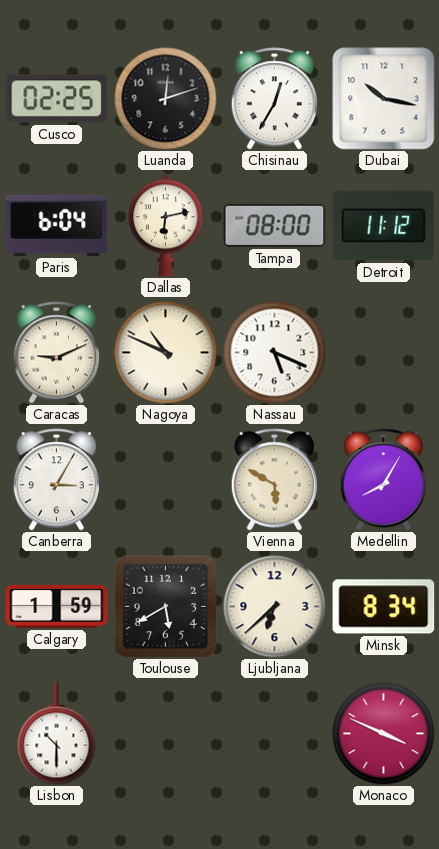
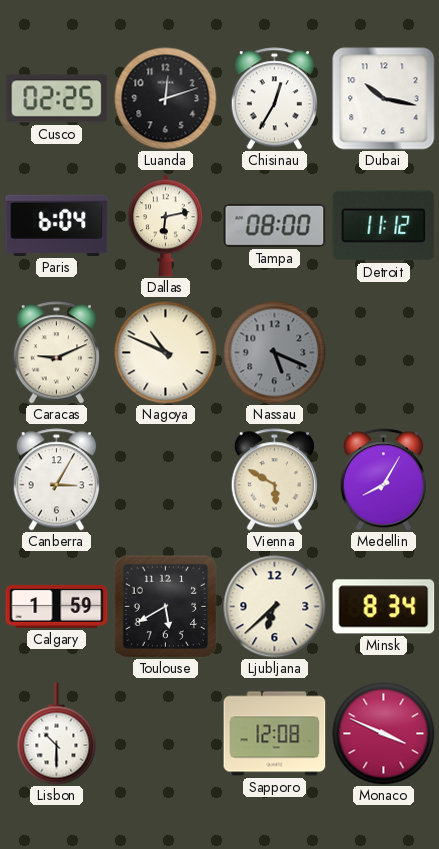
Nassau dial: white -> grey (275, 353)
Sapporo: none -> 12:08 (275, 734)
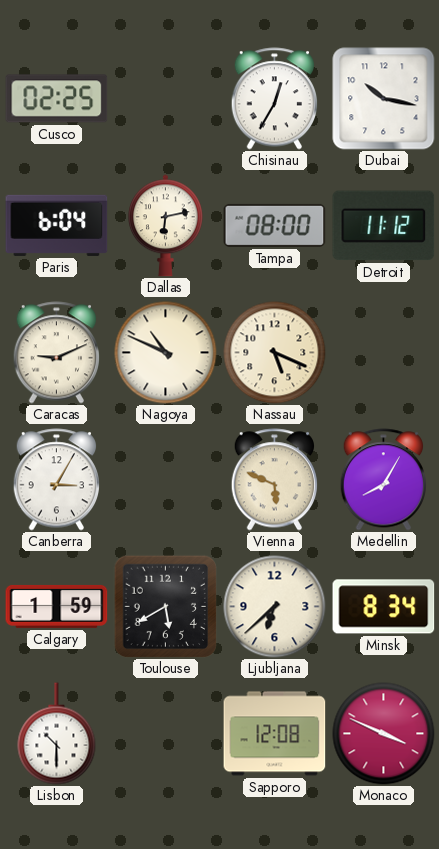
Luanda: 12:12 -> none (166, 99)
Nassau dial: grey -> cream (275, 353)
Vienna: 5:50 -> 5:49 (274, 480)
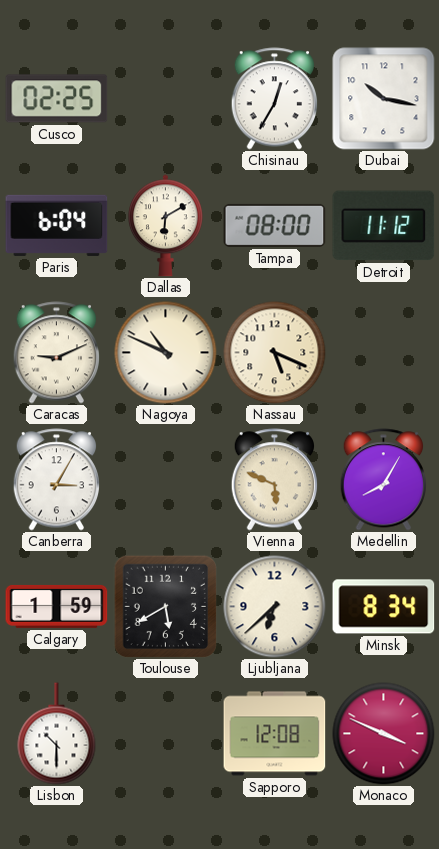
Dallas: 6:13 -> 6:10 (165, 226)
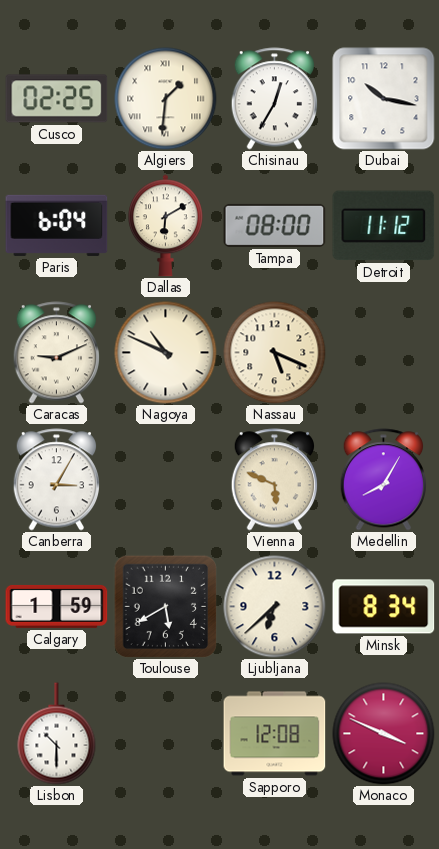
Algiers: none -> 1:31 (166, 99)
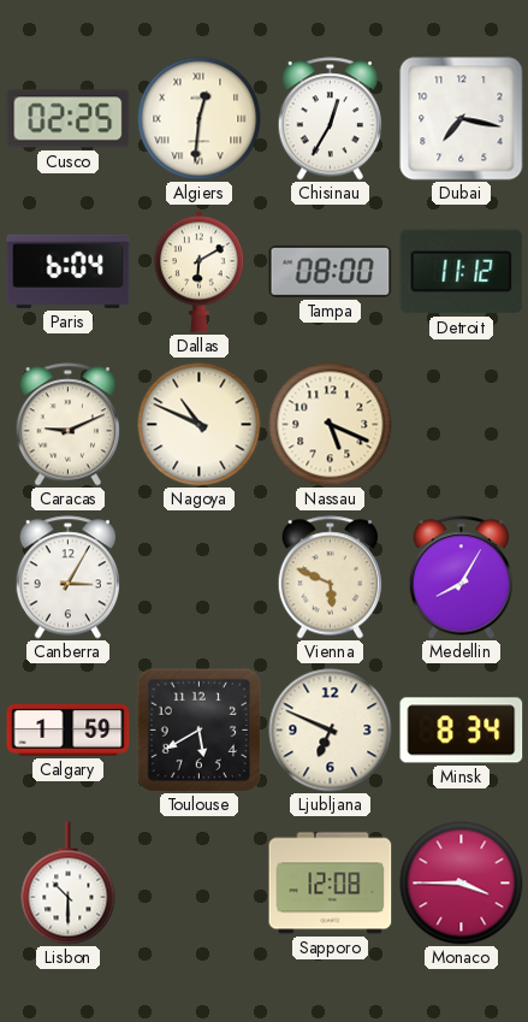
Algiers: 1:31 -> 12:31 (200, 119)
Dubai: 10:17 -> 7:17 (462, 119)
Ljubljana: 6:38 -> 6:49 (331, 731)
Monaco: 3:49 -> 3:45 (462, 884)
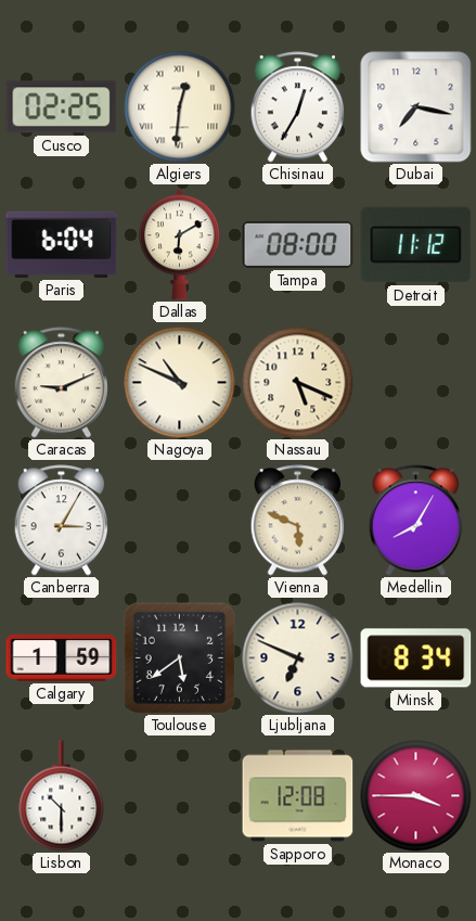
Toulouse: 5:40 -> 5:39 (179, 657)
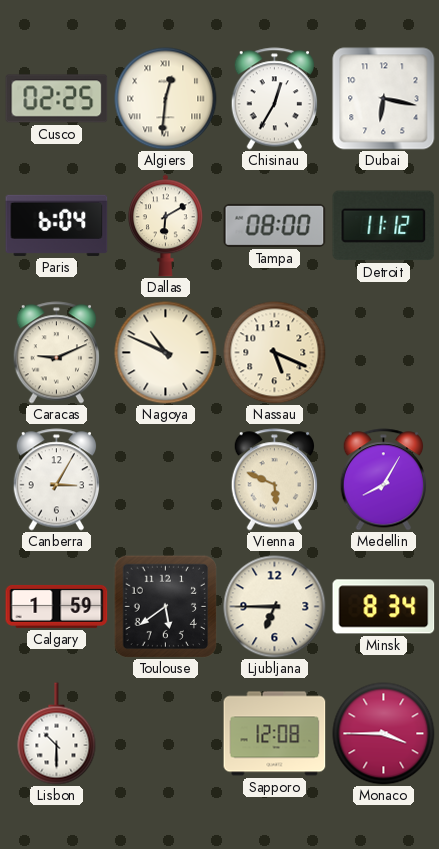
Dubai: 7:17 -> 6:17 (384, 99)
Ljubljana: 6:49 -> 6:45 (275, 607)
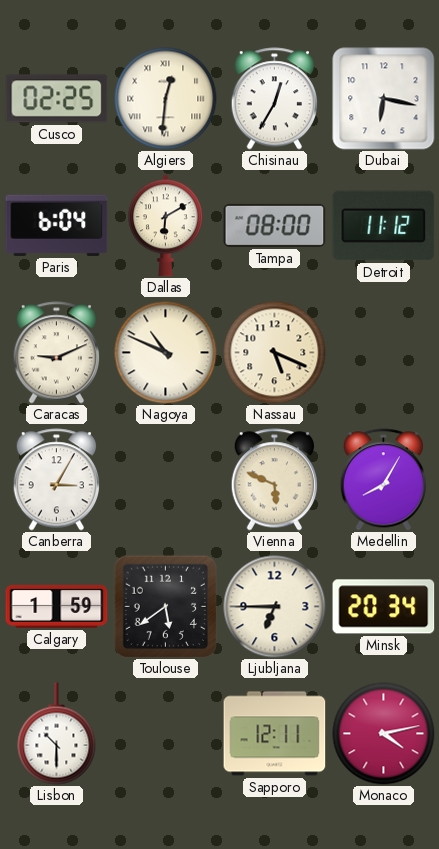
Minsk: 8:34 -> 20:34 (384, 607)
Sapporo: 12:08 -> 12:11 (275, 734)
Monaco: 3:45 -> 4:13 (384, 734)
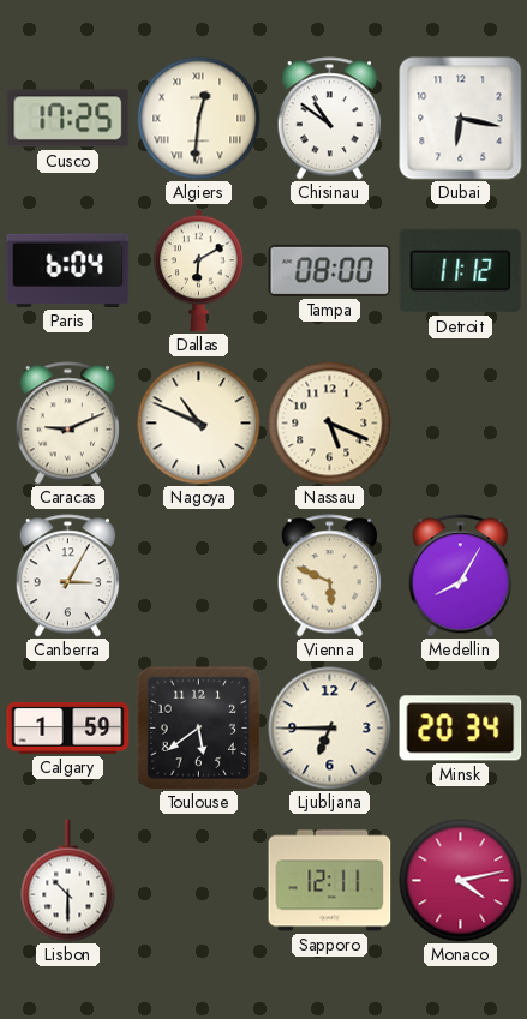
Cusco: 02:25 -> 17:25 (68, 119)
Chisinau: 12:35 -> 10:51 (329, 119)
